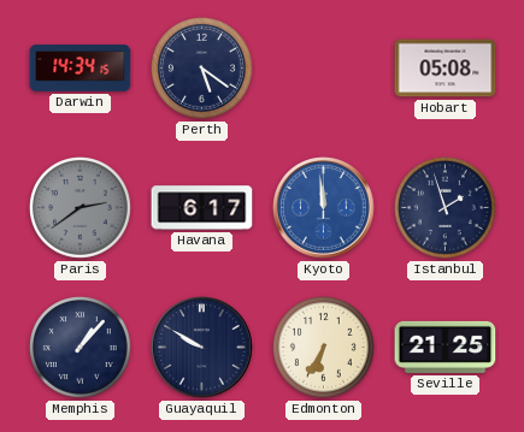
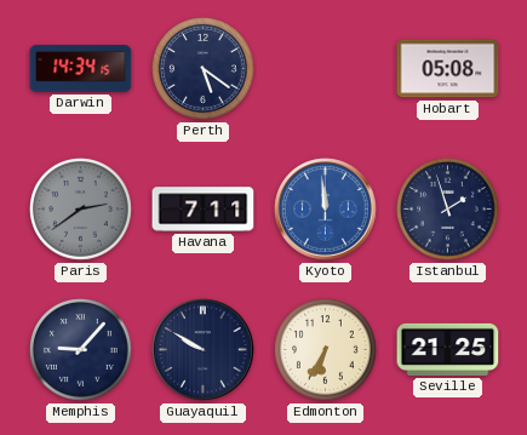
Havana: 6:17 -> 7:11 (204, 210)
Memphis: 1:07 -> 9:07 (81, 350)
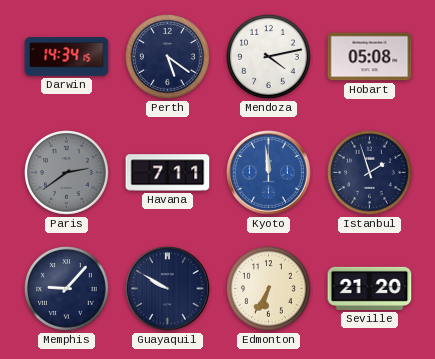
Mendoza: none -> 4:13 (269, 57)
Seville: 21:25 -> 21:20 (370, 288)
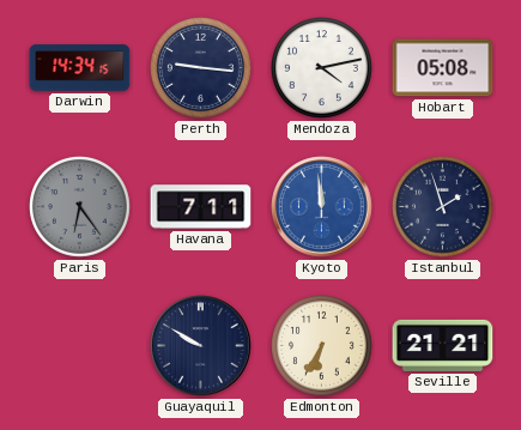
Perth: 5:21 -> 9:16 (201, 68)
Paris: 2:39 -> 6:24 (80, 207)
Memphis: 9:07 -> none (67, 289)
Seville: 21:20 -> 21:21 (443, 345)
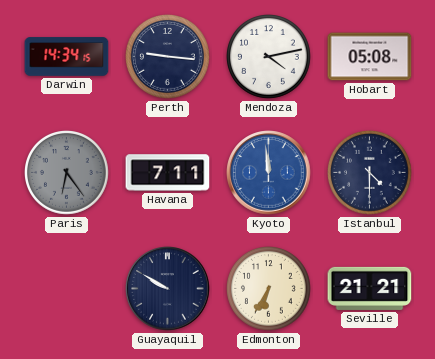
Istanbul: 1:57 -> 4:30 (370, 173)
